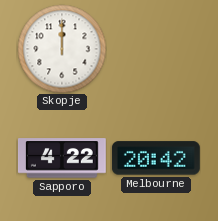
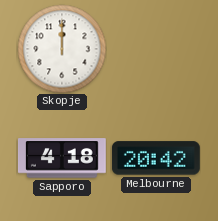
Sapporo: 4:22 -> 4:18 (62, 158)
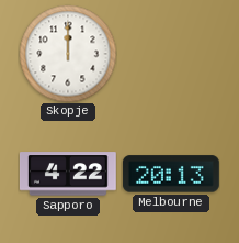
Sapporo: 4:18 -> 4:22 (68, 174)
Melbourne: 20:42 -> 20:13 (171, 174)
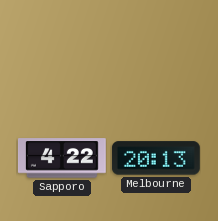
Skopje: 12:00 -> none (68, 54)
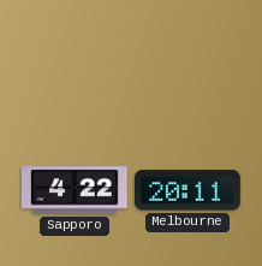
Melbourne: 20:13 -> 20:11 (187, 190)
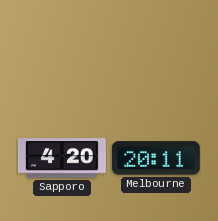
Sapporo: 4:22 -> 4:20 (62, 158)
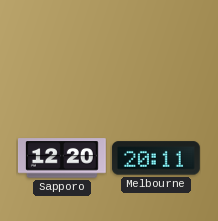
Sapporo: 4:20 -> 12:20 (62, 158)
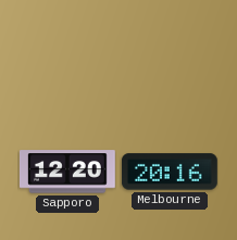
Melbourne: 20:11 -> 20:16 (170, 172)
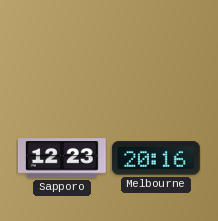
Sapporo: 12:20 -> 12:23 (62, 158)
